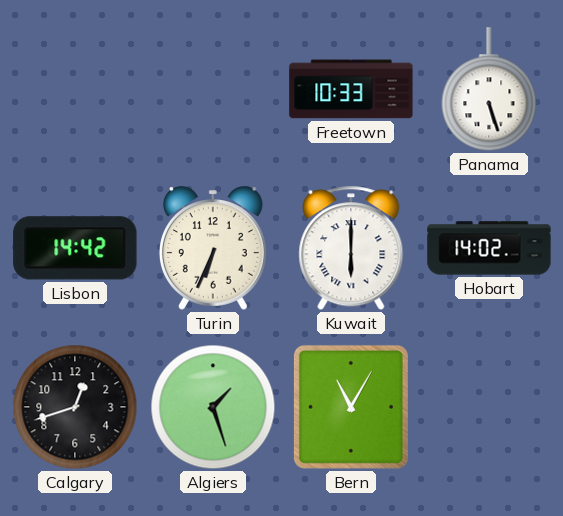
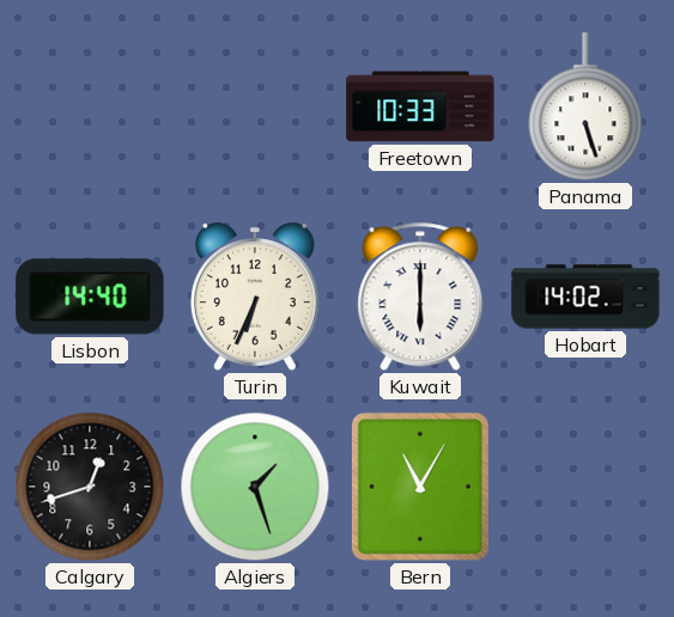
Lisbon: 14:42 -> 14:40 (90, 297)
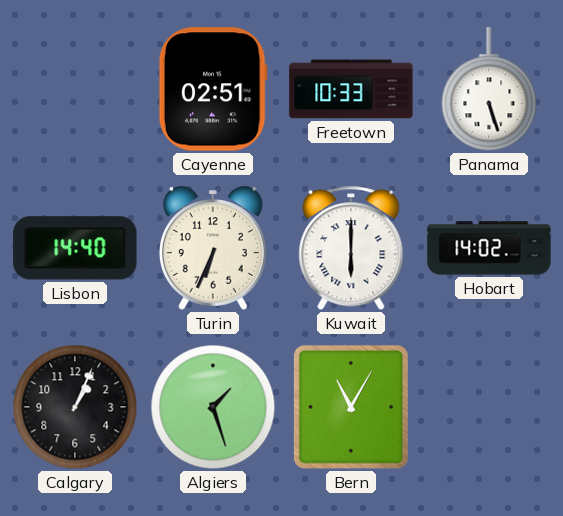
Cayenne: none -> 02:51 (213, 89)
Calgary: 12:42 -> 1:04 (75, 407)
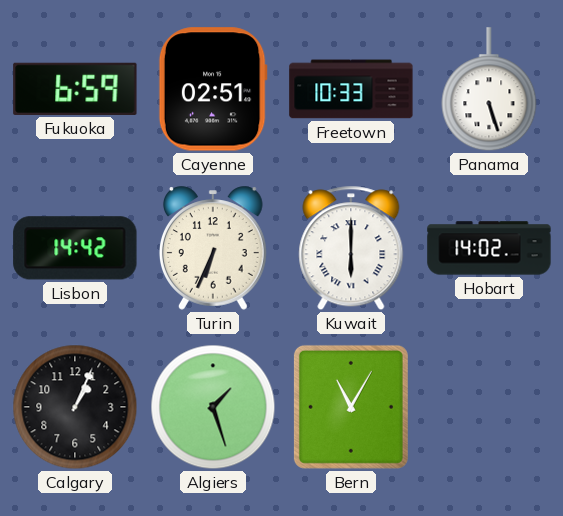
Fukuoka: none -> 6:59 (75, 89)
Lisbon: 14:40 -> 14:42 (75, 248)
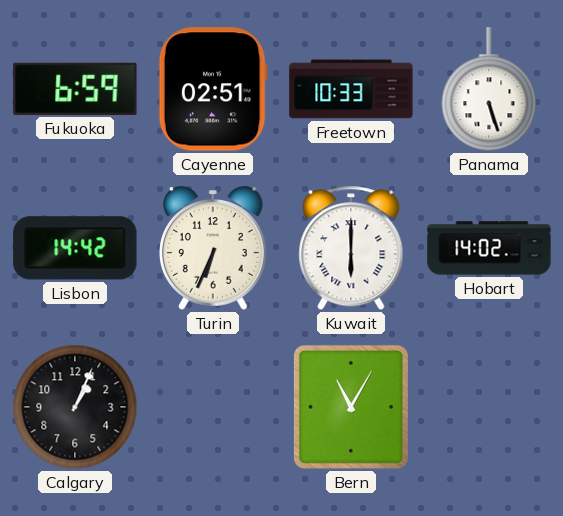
Algiers: 1:27 -> none (213, 407)
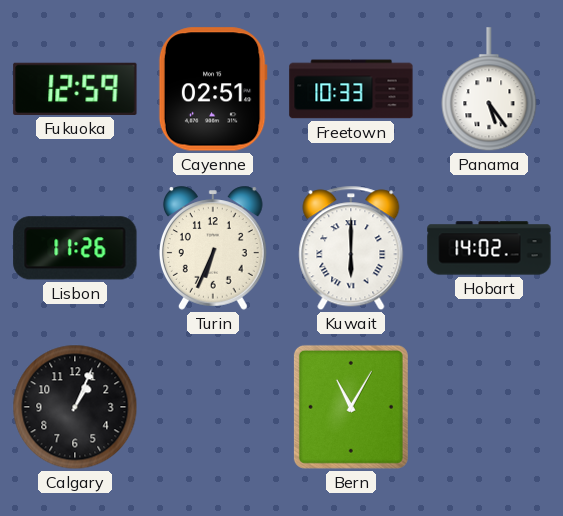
Fukuoka: 6:59 -> 12:59 (75, 89)
Panama: 5:27 -> 5:24 (489, 90)
Lisbon: 14:42 -> 11:26 (75, 248)
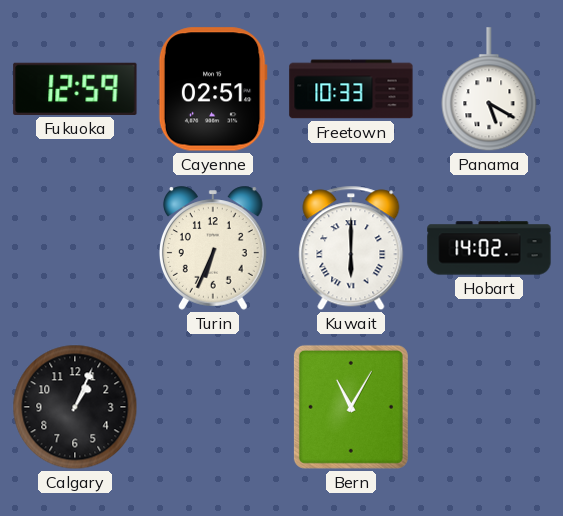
Panama: 5:24 -> 5:20 (489, 90)
Lisbon: 11:26 -> none (75, 248)
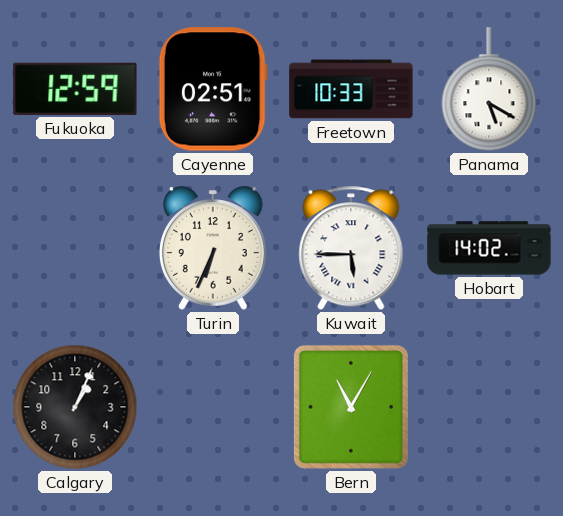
Kuwait: 6:00 -> 5:45 (351, 248)
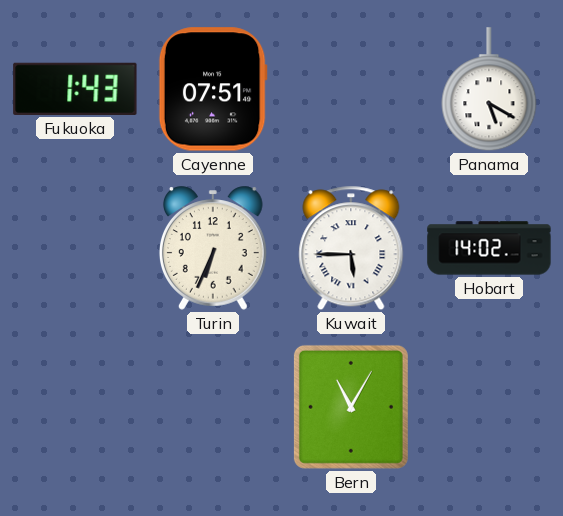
Fukuoka: 12:59 -> 1:43 (75, 89)
Cayenne: 02:51 -> 07:51 (213, 89)
Freetown: 10:33 -> none (351, 89)
Calgary: 1:04 -> none (75, 407)
